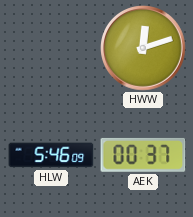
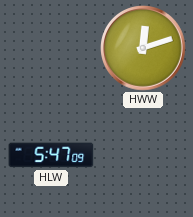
HLW: 5:46 -> 5:47 (51, 155)
AEK: 00:37 -> none (143, 155)
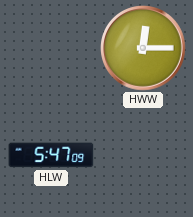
HWW: 12:12 -> 12:15 (143, 48)
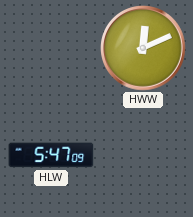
HWW: 12:15 -> 12:11 (143, 48)
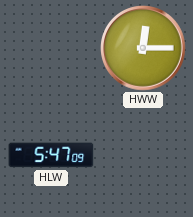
HWW: 12:11 -> 12:15 (143, 48)
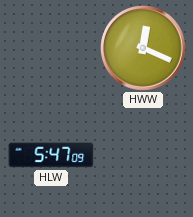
HWW: 12:15 -> 12:19 (143, 48)
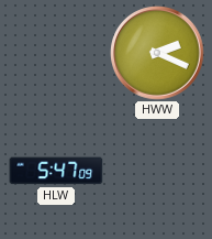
HWW: 12:19 -> 2:19 (157, 53)
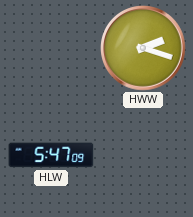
HWW: 2:19 -> 2:18 (143, 48)
